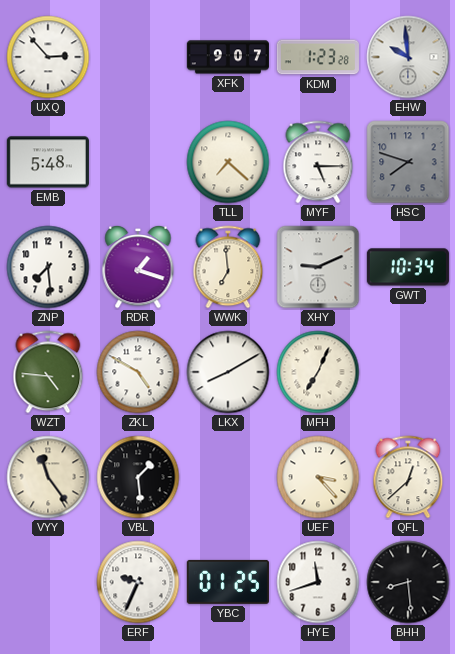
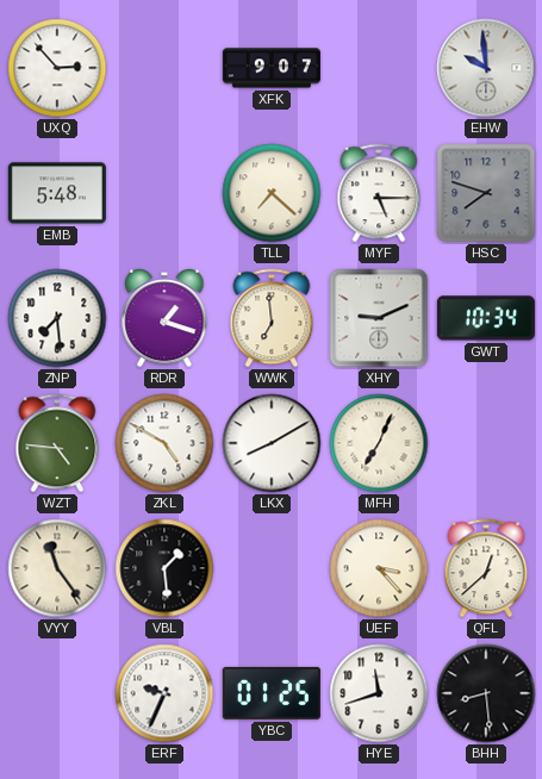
KDM: 1:23 -> none (318, 57)
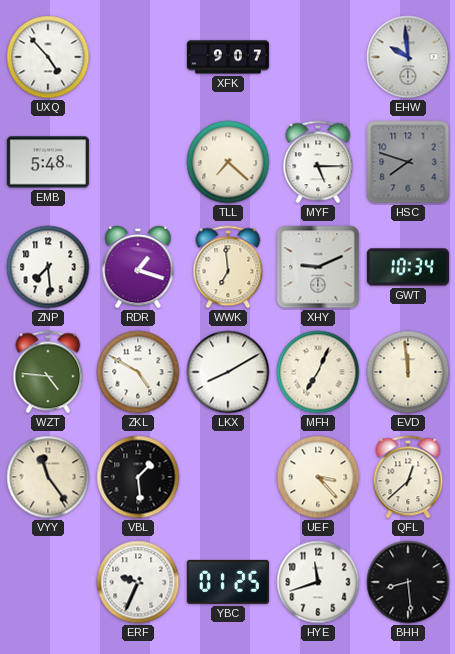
UXQ: 2:53 -> 4:53 (48, 57)
EVD: none -> 11:59 (408, 372)
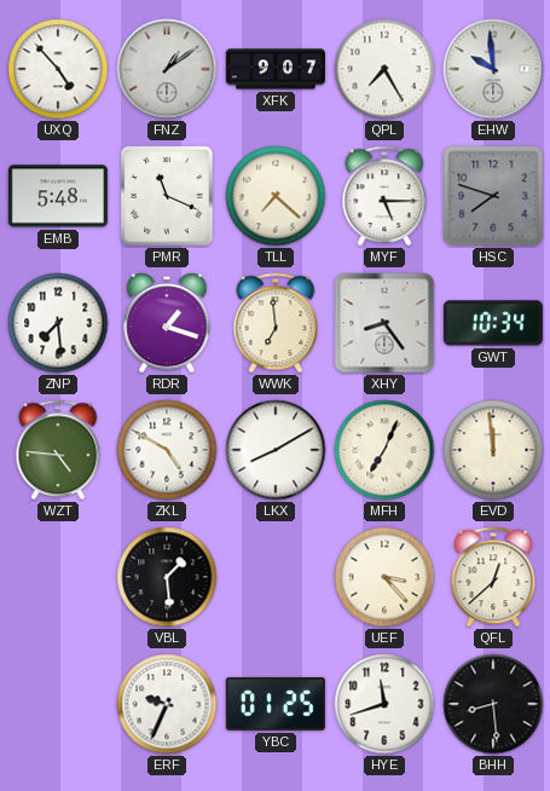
FNZ: none -> 1:09 (167, 69)
QPL: none -> 7:25 (384, 69)
PMR: none -> 11:19 (167, 196)
XHY: 9:11 -> 8:24 (384, 323)
VYY: 11:24 -> none (48, 477)
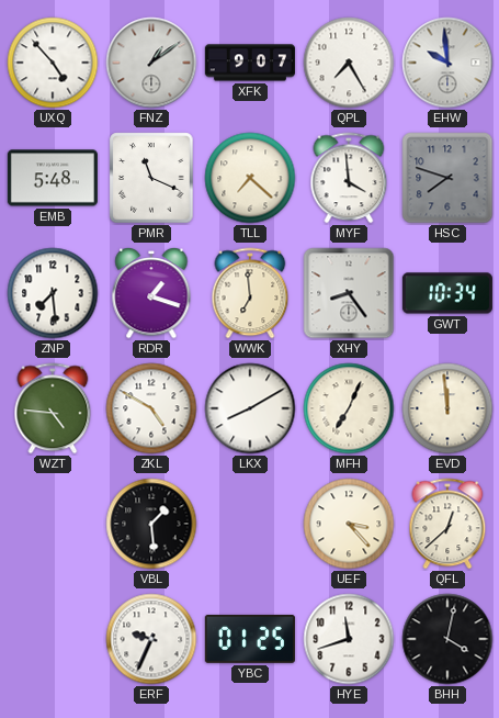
MYF: 5:15 -> 3:59 (349, 178)
BHH: 8:29 -> 4:02 (447, 639)
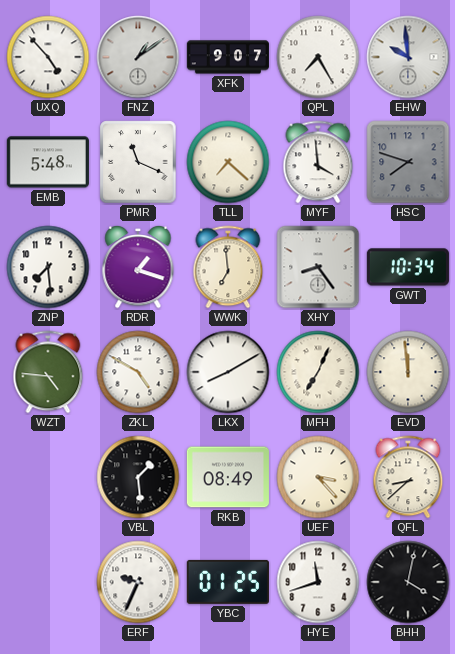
RKB: none -> 08:49 (228, 477)
QFL: 12:38 -> 8:38 (408, 477)
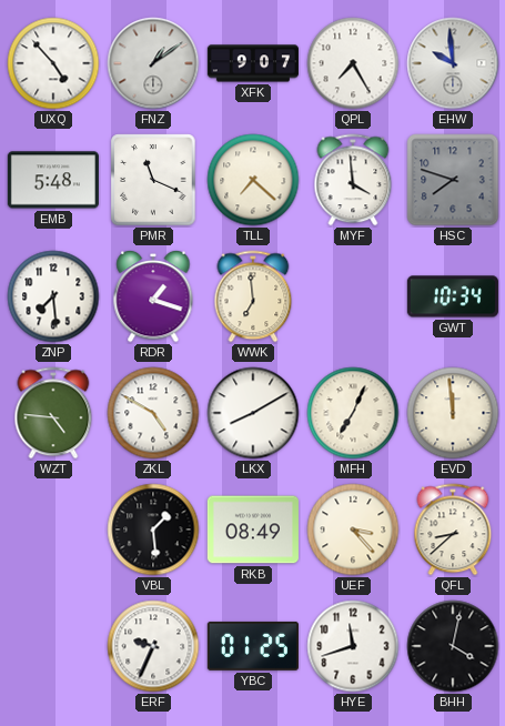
XHY: 8:24 -> none (318, 267)
